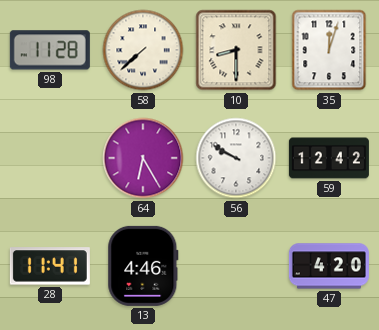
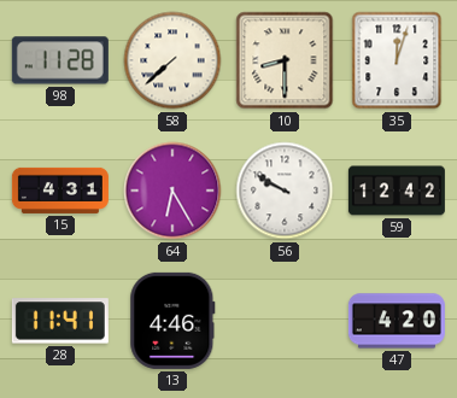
15: none -> 4:31 (60, 191)
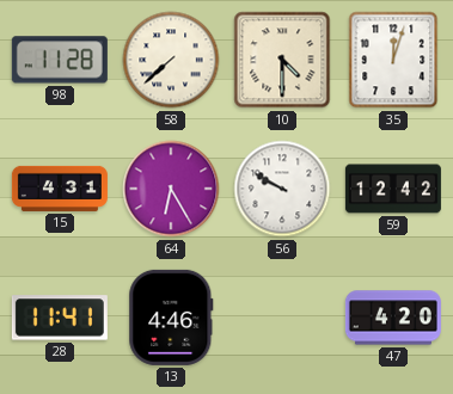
10: 8:30 -> 4:30 (282, 60)
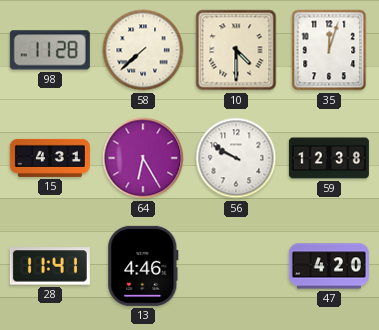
59: 12:42 -> 12:38 (329, 158)
